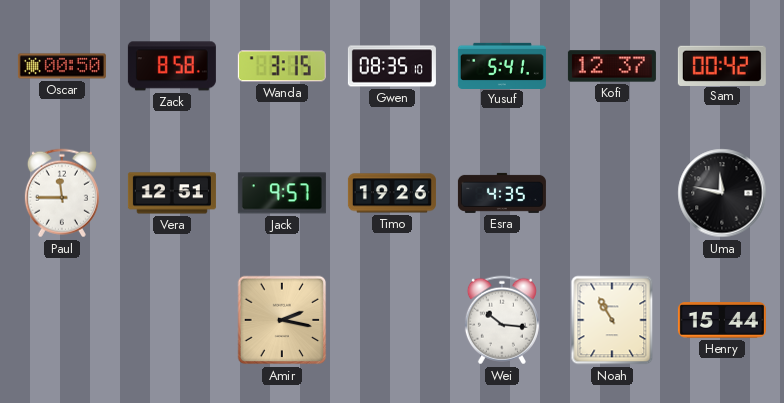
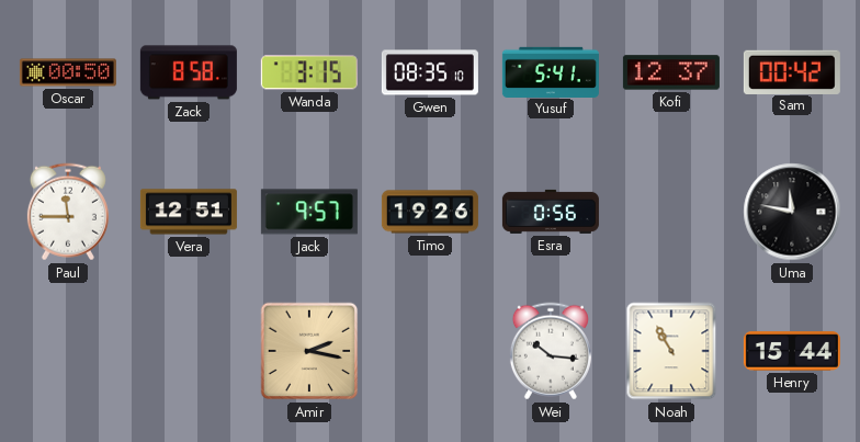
Esra: 4:35 -> 0:56 (551, 212)
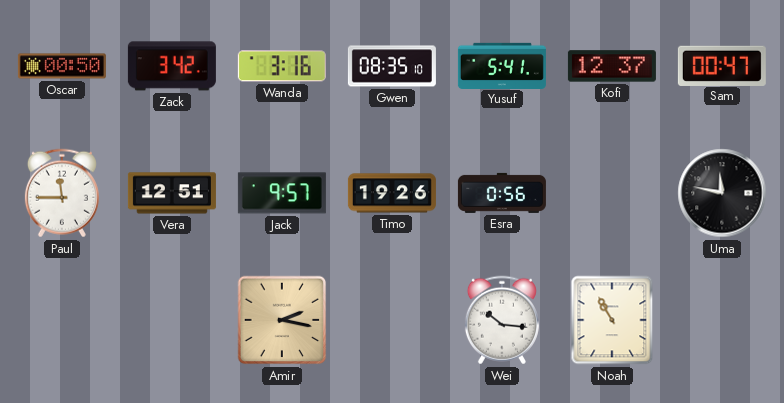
Zack: 8:58 -> 3:42 (172, 66)
Wanda: 3:15 -> 3:16 (282, 66)
Sam: 00:42 -> 00:47 (722, 65)
Henry: 15:44 -> none (792, 351)
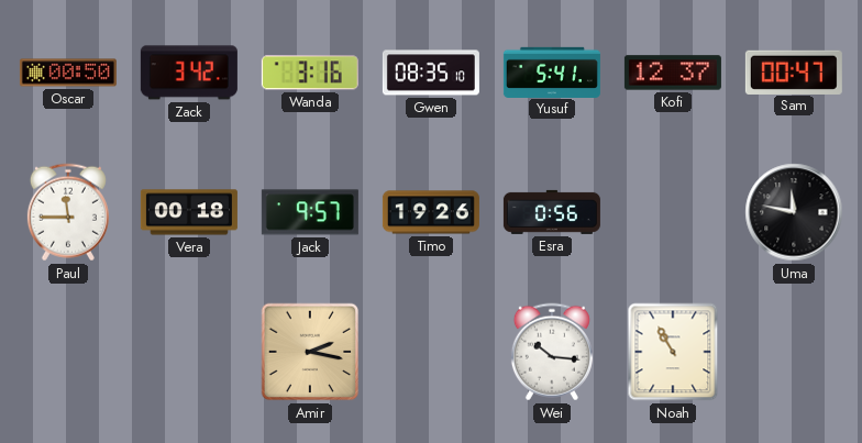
Vera: 12:51 -> 00:18 (189, 212)
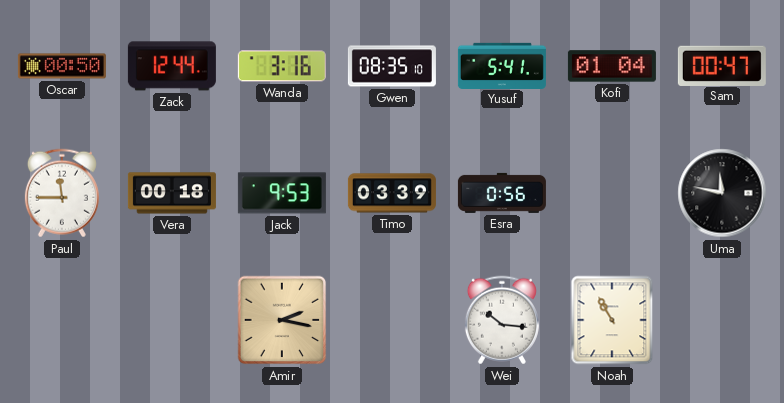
Zack: 3:42 -> 12:44 (172, 66)
Kofi: 12:37 -> 01:04 (612, 66)
Jack: 9:57 -> 9:53 (282, 193)
Timo: 19:26 -> 03:39 (392, 193)
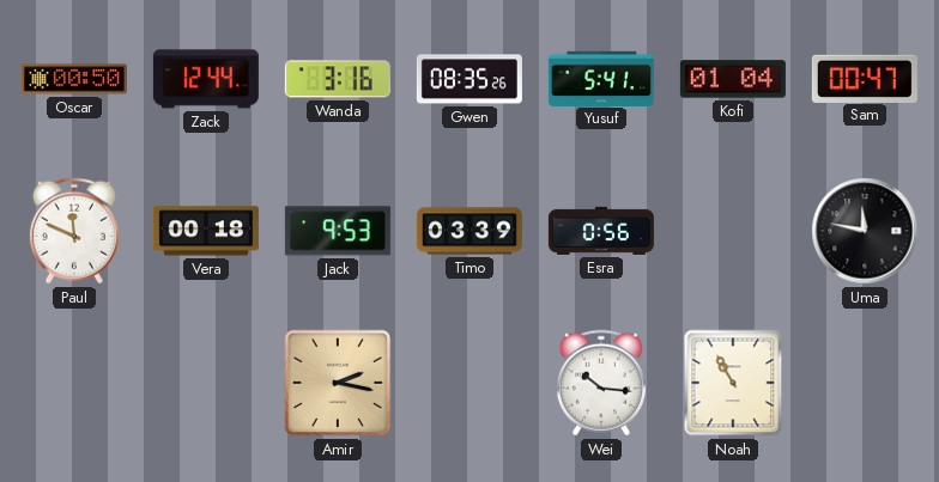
Gwen: 08:35:10 -> 08:35:26 (469, 79)
Paul: 11:45 -> 11:49 (74, 231)
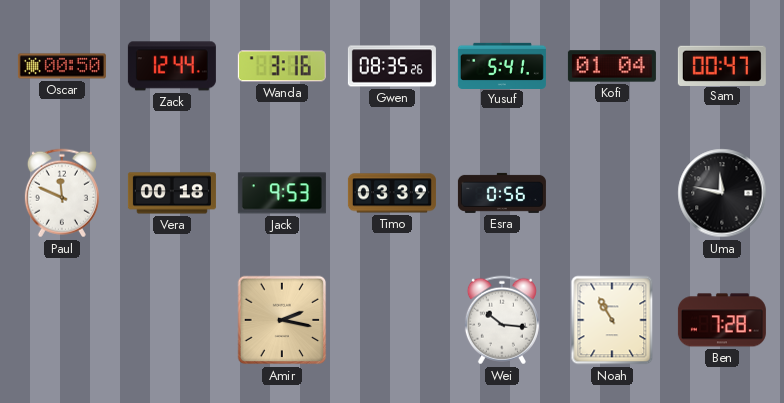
Ben: none -> 7:28 (722, 320)
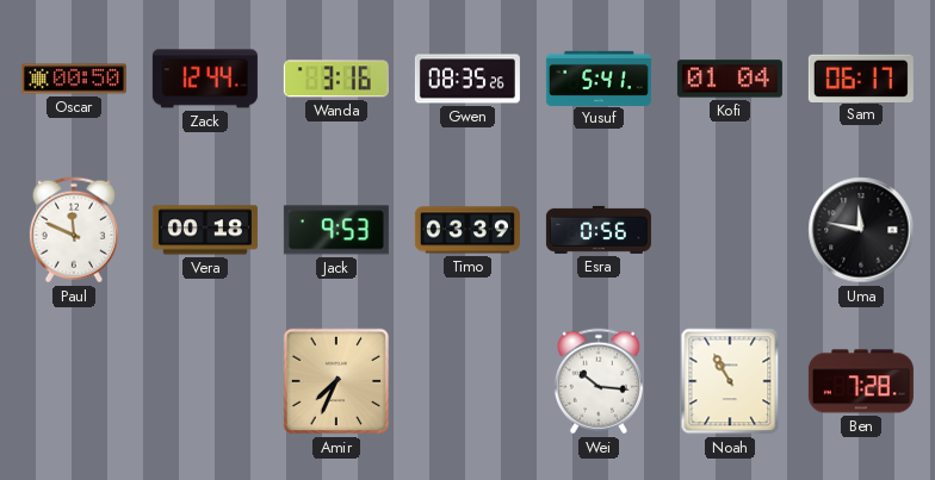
Sam: 00:47 -> 06:17 (861, 77)
Amir: 2:17 -> 7:34 (336, 381)
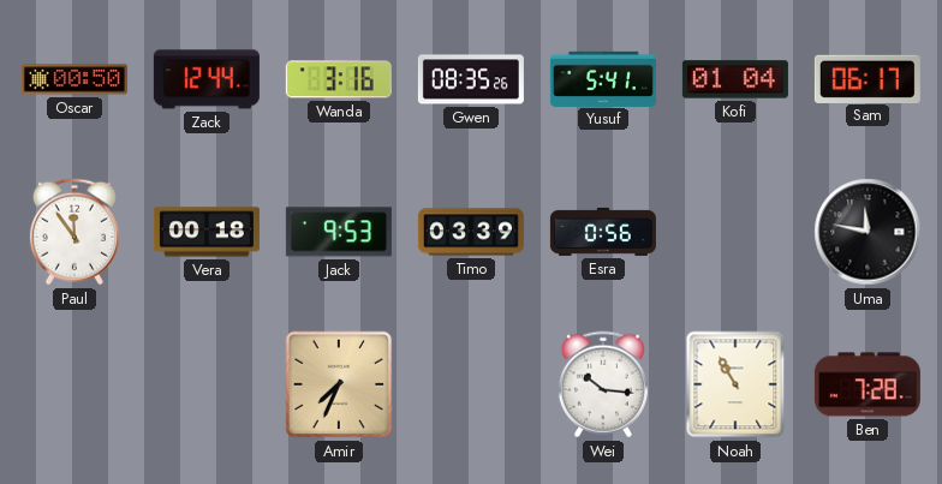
Paul: 11:49 -> 11:54 (74, 232)
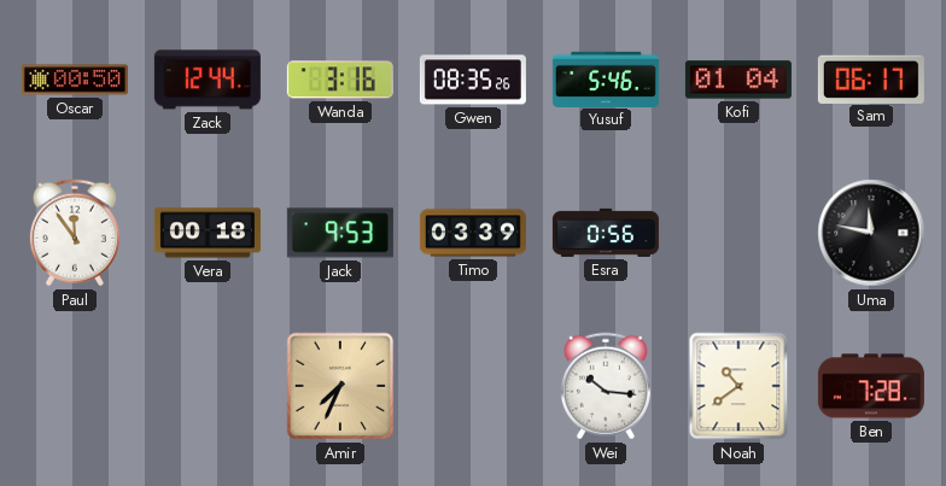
Yusuf: 5:41 -> 5:46 (606, 78)
Noah: 10:55 -> 10:39 (738, 386)
